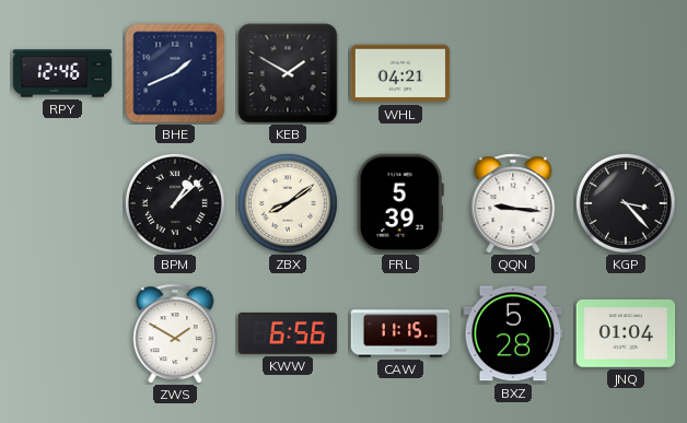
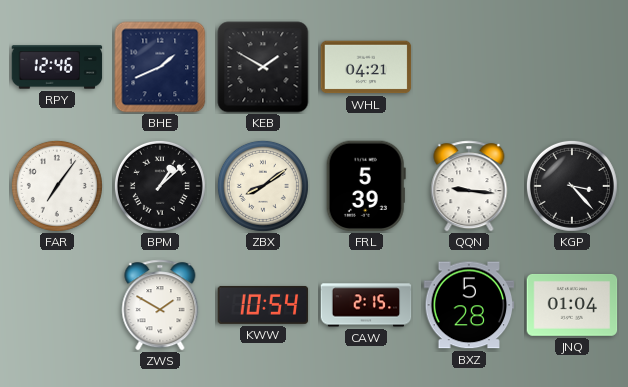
FAR: none -> 7:06 (57, 186)
KWW: 6:56 -> 10:54 (263, 305)
CAW: 11:15 -> 2:15 (366, 305)
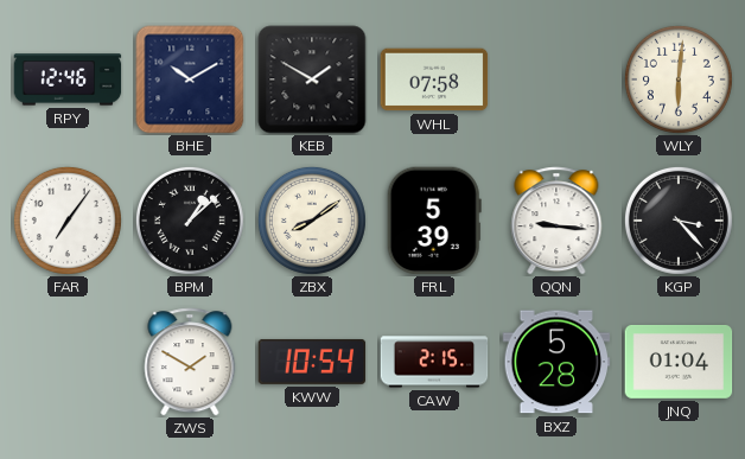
BHE: 1:41 -> 10:10 (190, 79)
WHL: 04:21 -> 07:58 (434, 79)
WLY: none -> 6:01 (679, 79)
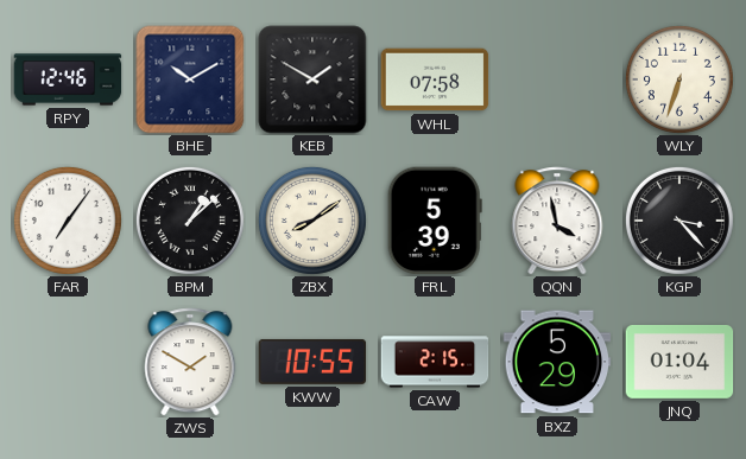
WLY: 6:01 -> 6:33 (679, 79)
QQN: 9:16 -> 3:58 (557, 221)
KWW: 10:54 -> 10:55 (312, 362)
BXZ: 5:28 -> 5:29 (557, 362)
